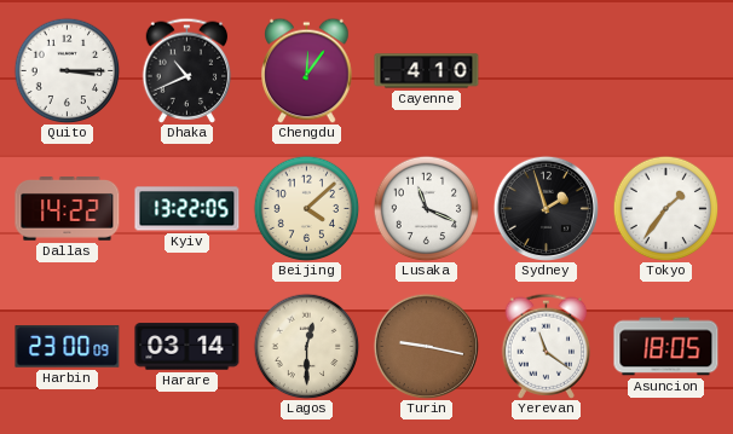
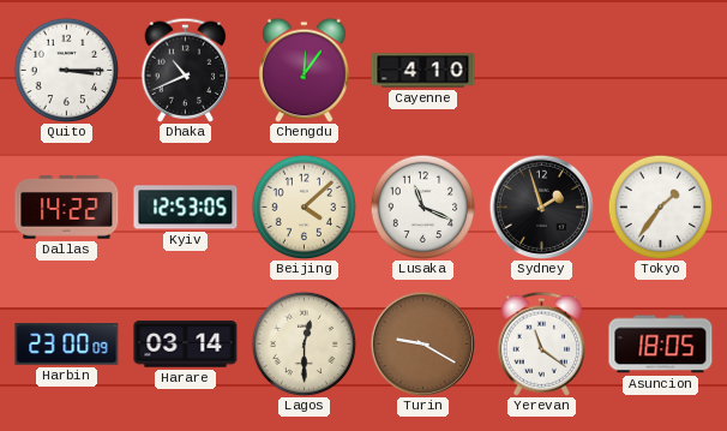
Kyiv: 13:22 -> 12:53 (186, 208)
Turin: 9:17 -> 9:20 (422, 343)
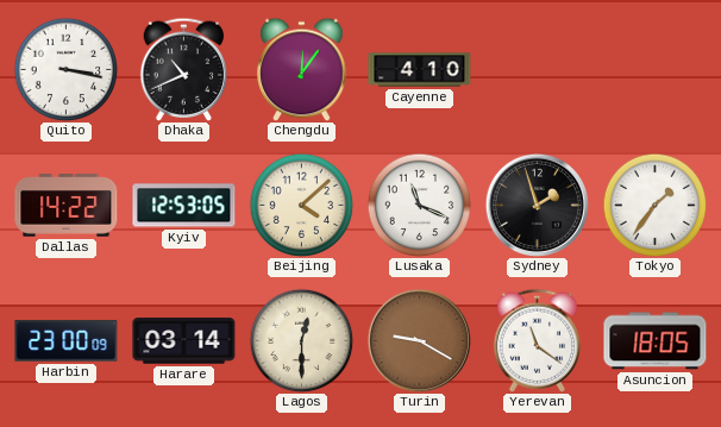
Quito: 3:15 -> 3:17 (65, 69)
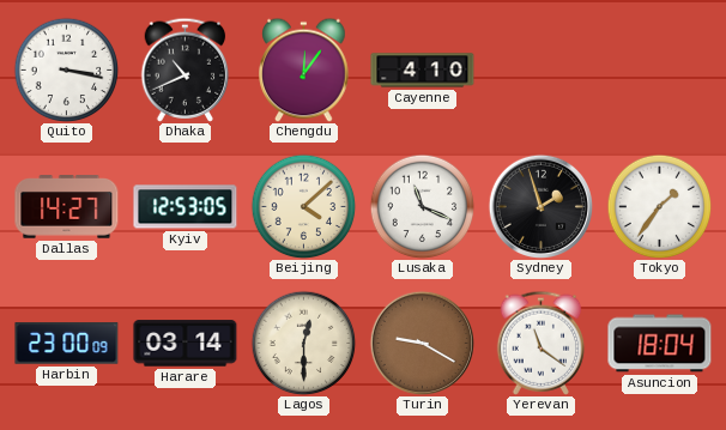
Dallas: 14:22 -> 14:27 (67, 207)
Asuncion: 18:05 -> 18:04 (660, 344)
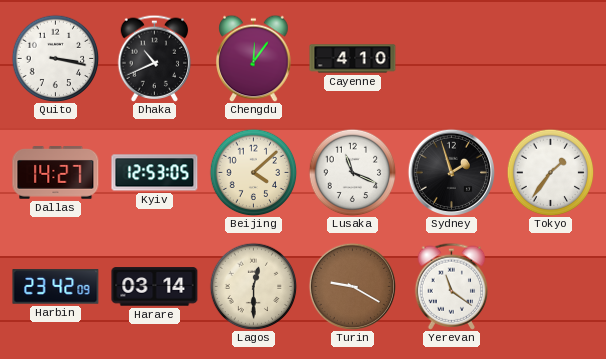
Harbin: 23:00 -> 23:42 (56, 287)
Asuncion: 18:04 -> none (660, 344)
